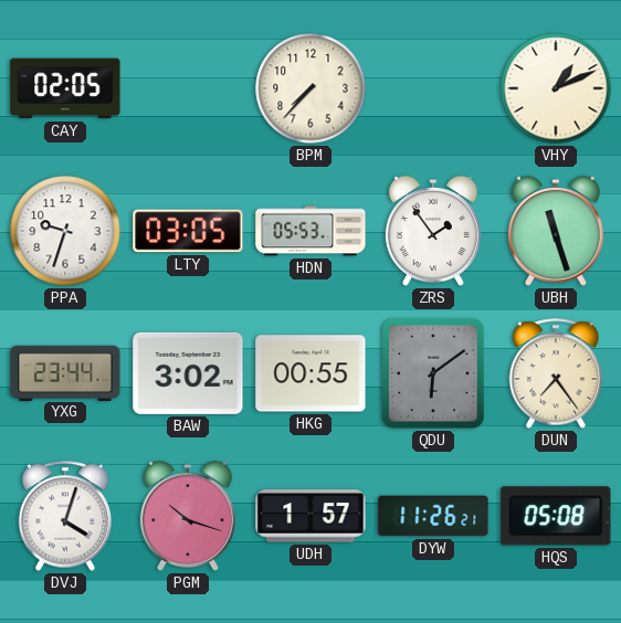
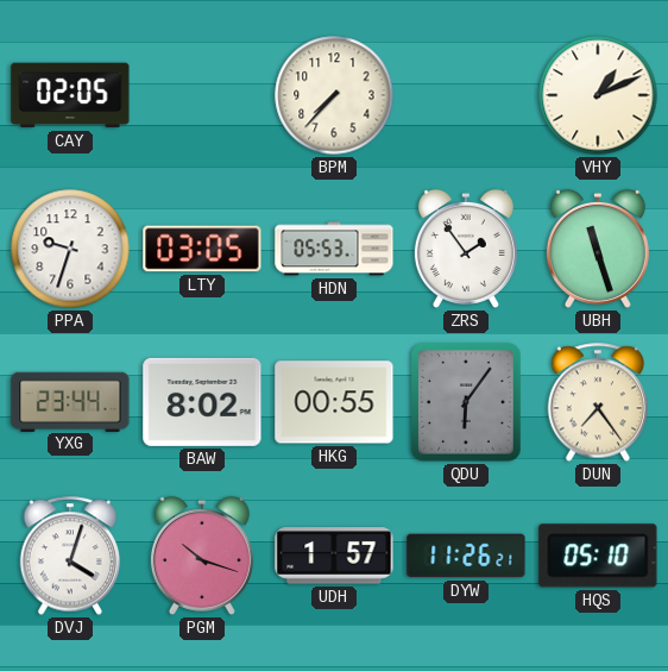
BAW: 3:02 -> 8:02 (202, 402)
QDU: 6:09 -> 6:06 (466, 402)
HQS: 05:08 -> 05:10 (598, 556)
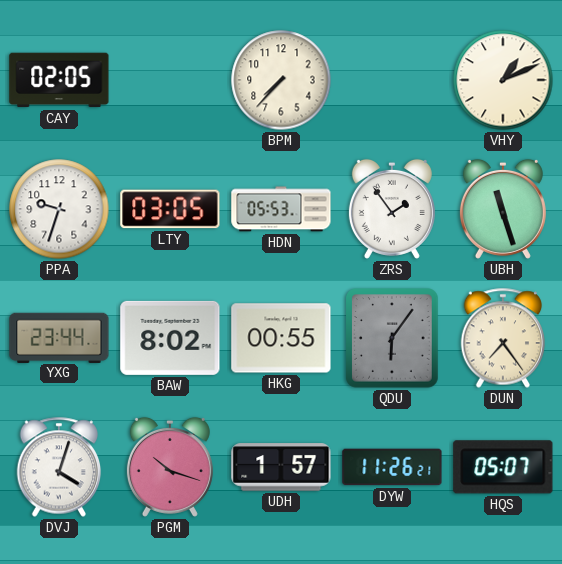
HQS: 05:10 -> 05:07 (503, 467)
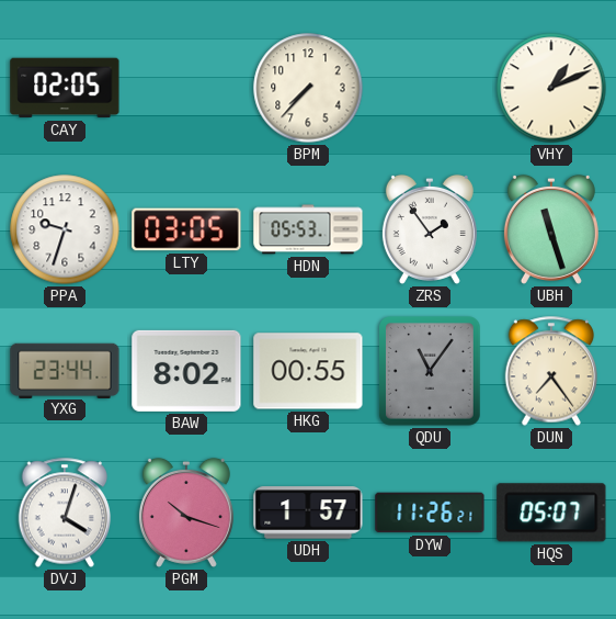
QDU: 6:06 -> 11:06 (430, 371)
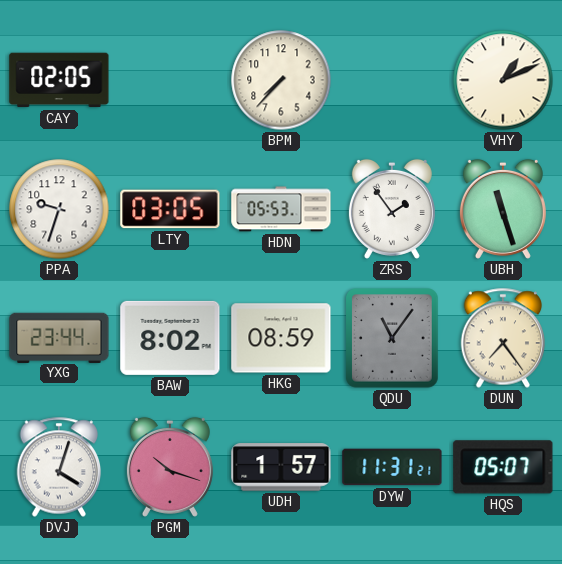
HKG: 00:55 -> 08:59 (281, 338)
DYW: 11:26 -> 11:31 (392, 467)
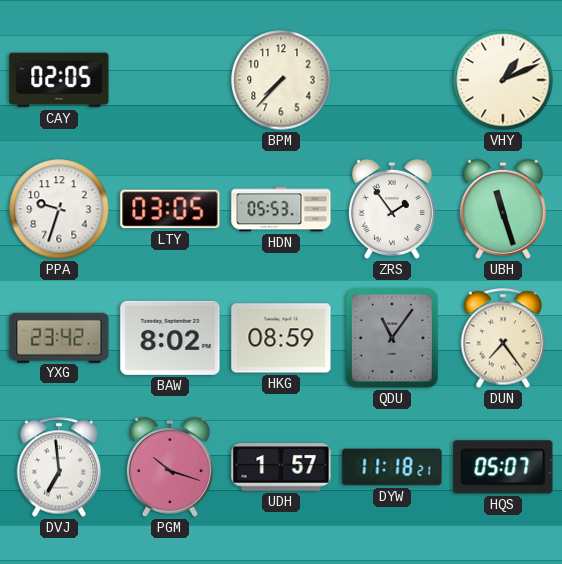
YXG: 23:44 -> 23:42 (59, 337)
DVJ: 4:03 -> 6:59 (59, 467)
DYW: 11:31 -> 11:18 (392, 467)
